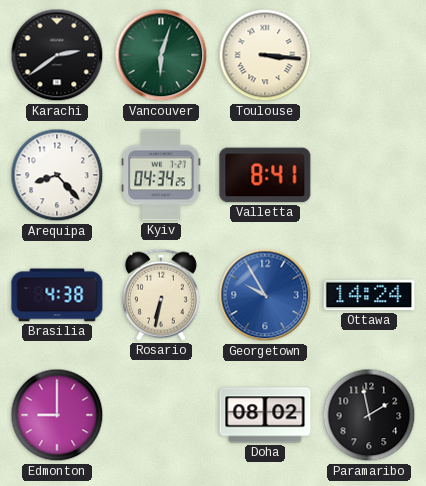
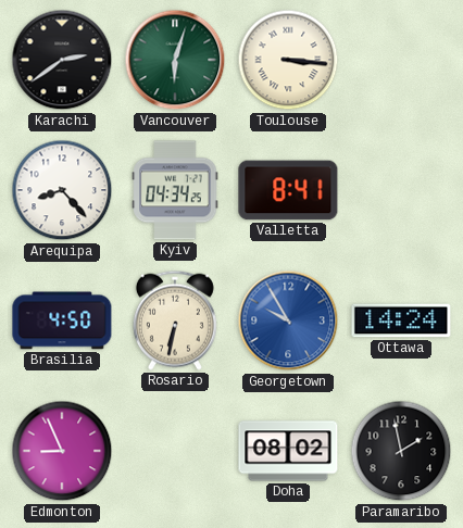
Brasilia: 4:38 -> 4:50 (62, 320)
Edmonton: 9:00 -> 8:56 (62, 451)
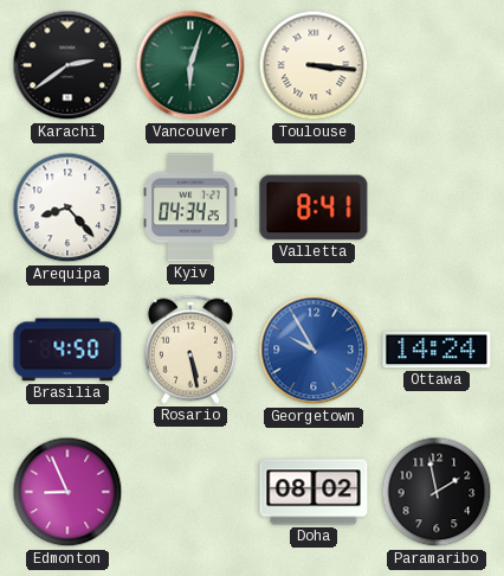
Rosario: 6:32 -> 5:28 (190, 350)
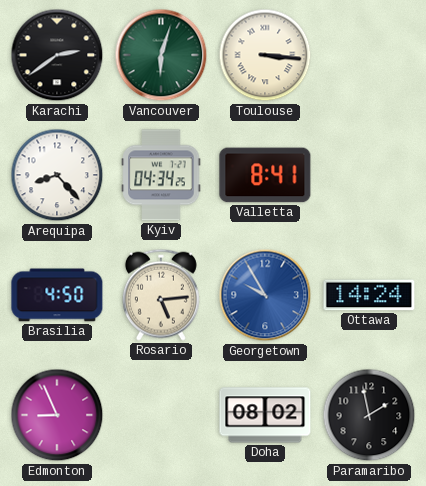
Rosario: 5:28 -> 5:14 (161, 295)
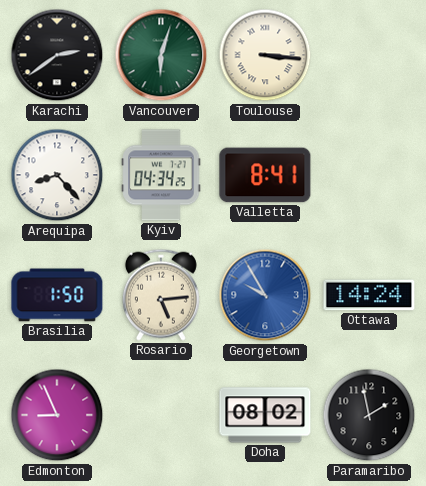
Brasilia: 4:50 -> 1:50 (57, 295)
